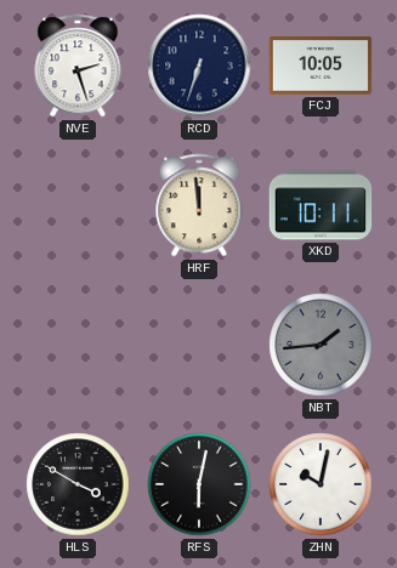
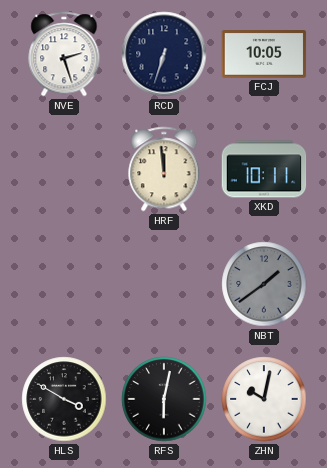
NBT: 1:44 -> 1:39 (264, 284)
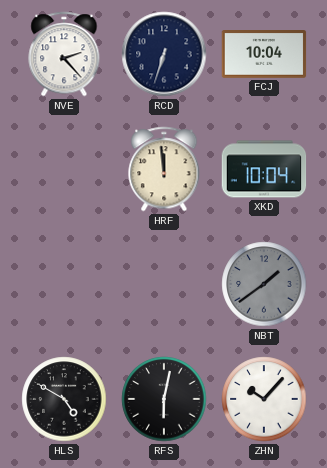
NVE: 2:27 -> 2:23 (64, 54)
FCJ: 10:05 -> 10:04 (264, 55)
XKD: 10:11 -> 10:04 (264, 169)
HLS: 3:50 -> 4:50 (64, 399)
ZHN: 10:02 -> 10:07 (264, 399)
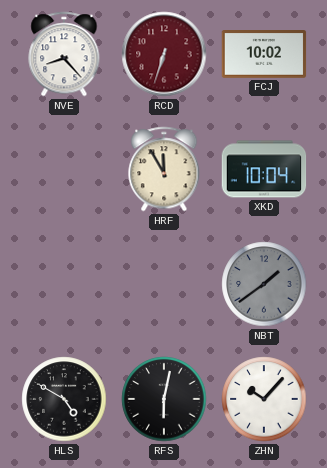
NVE: 2:23 -> 8:23 (64, 54)
RCD dial: navy -> burgundy (164, 54)
FCJ: 10:04 -> 10:02 (264, 55)
HRF: 11:59 -> 11:55 (164, 169)
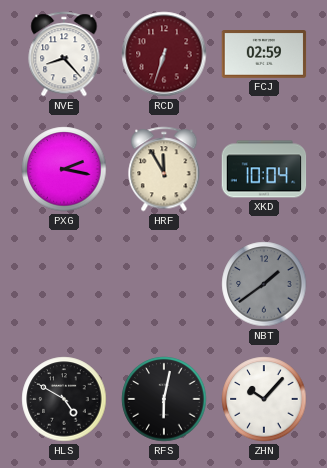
FCJ: 10:02 -> 02:59 (264, 55)
PXG: none -> 2:17 (64, 169)
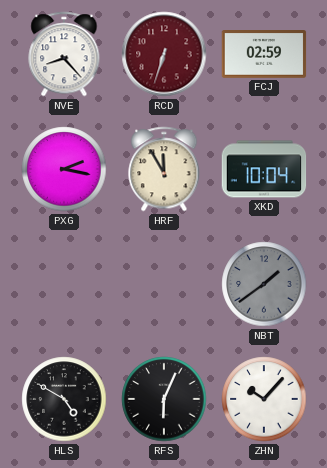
RFS: 6:02 -> 6:04 (164, 399)
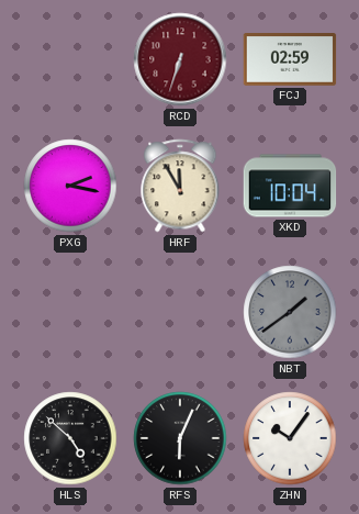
NVE: 8:23 -> none (64, 54)
HLS: 4:50 -> 4:52 (70, 438)
ZHN: 10:07 -> 10:06 (290, 438)
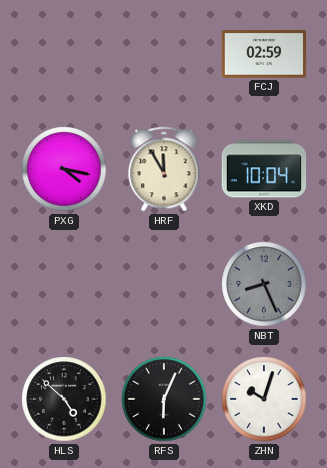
RCD: 6:33 -> none (180, 59)
PXG: 2:17 -> 4:17 (64, 169)
NBT: 1:39 -> 8:26 (264, 284)
ZHN: 10:06 -> 10:03 (264, 399)
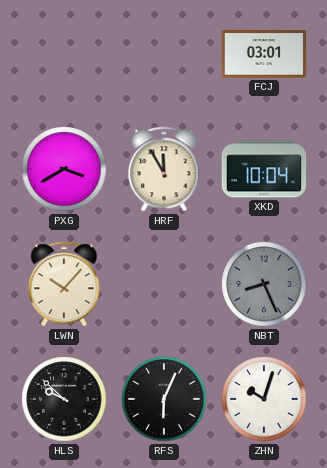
FCJ: 02:59 -> 03:01 (264, 55)
PXG: 4:17 -> 3:40 (64, 169)
LWN: none -> 10:07 (64, 284)
HLS: 4:52 -> 9:52 (64, 399)
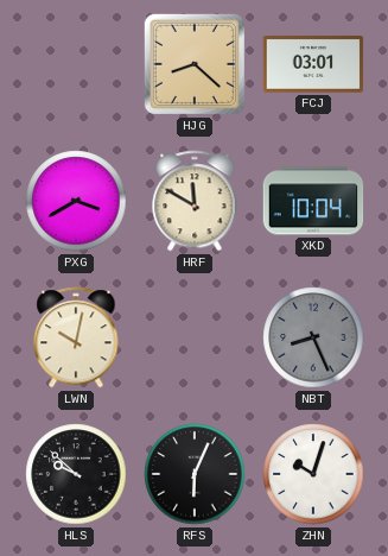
HJG: none -> 8:22 (195, 64)
HRF: 11:55 -> 11:50 (195, 201)
LWN: 10:07 -> 10:02 (76, 337)
